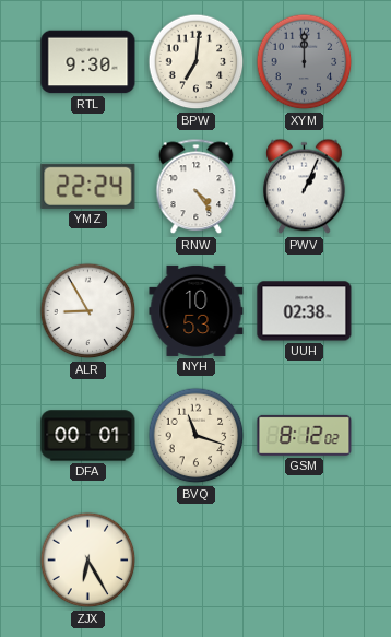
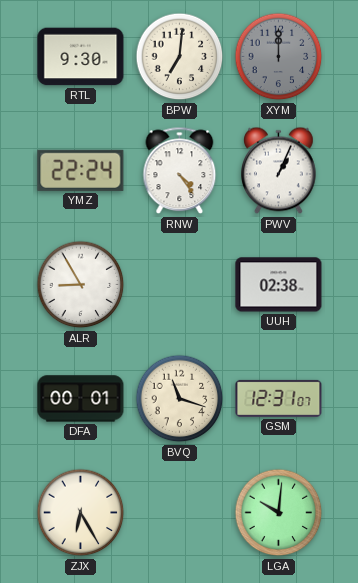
NYH: 10:53 -> none (197, 310)
GSM: 8:12 -> 12:31 (279, 398)
LGA: none -> 10:01 (279, 513)
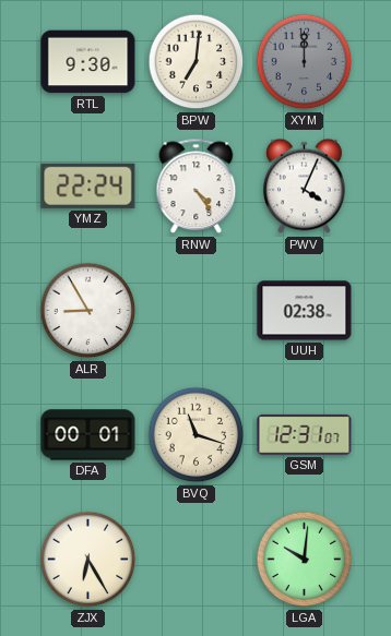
PWV: 1:04 -> 4:04 (305, 187)
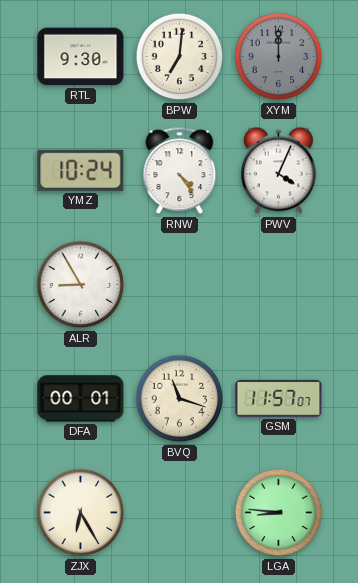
YMZ: 22:24 -> 10:24 (81, 170)
UUH: 02:38 -> none (305, 311)
GSM: 12:31 -> 11:57 (279, 398)
LGA: 10:01 -> 8:46 (279, 513)
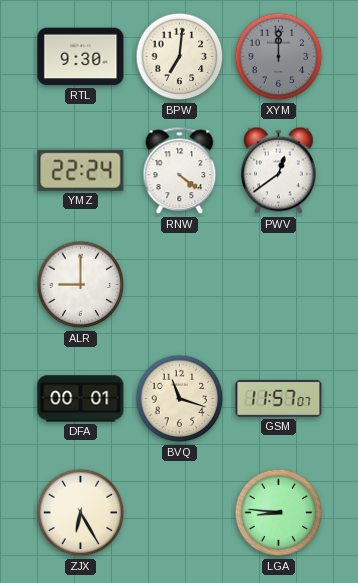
YMZ: 10:24 -> 22:24 (81, 170)
RNW: 4:24 -> 4:21 (180, 171)
PWV: 4:04 -> 12:39 (279, 171)
ALR: 8:55 -> 9:00 (81, 285)
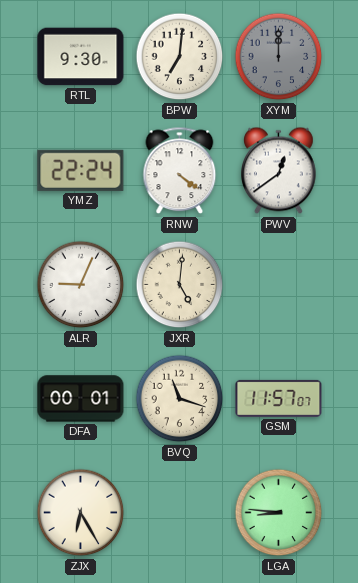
ALR: 9:00 -> 9:04 (81, 285)
JXR: none -> 5:01 (180, 285)
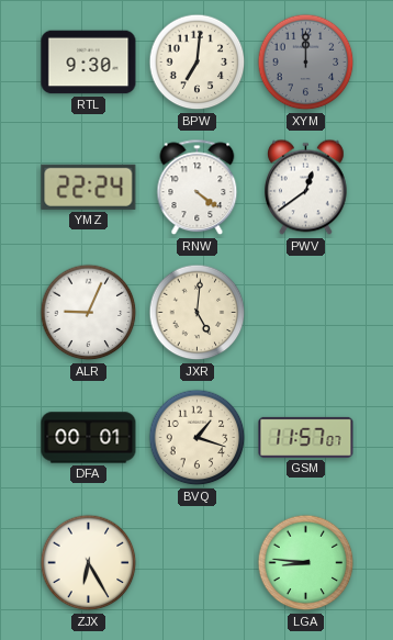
BVQ: 11:18 -> 1:18 (198, 438)
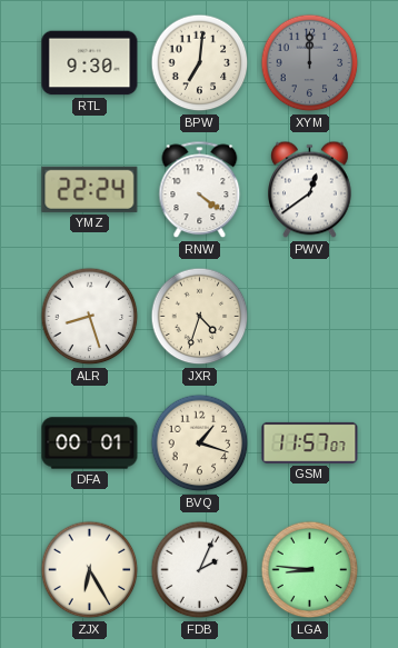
ALR: 9:04 -> 8:27 (90, 317)
JXR: 5:01 -> 4:33 (200, 317)
FDB: none -> 2:04 (200, 570)
